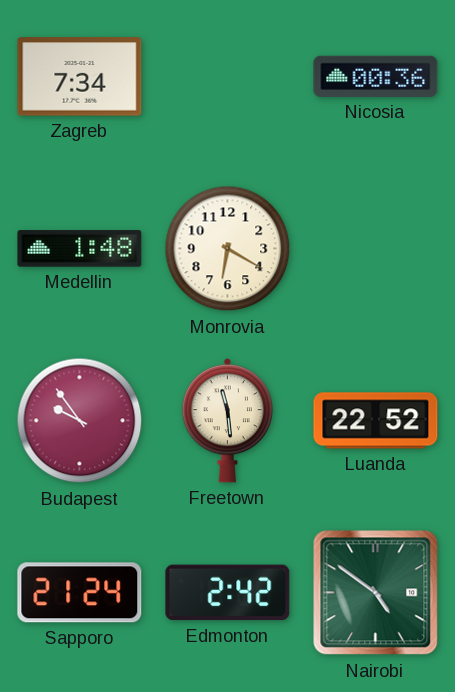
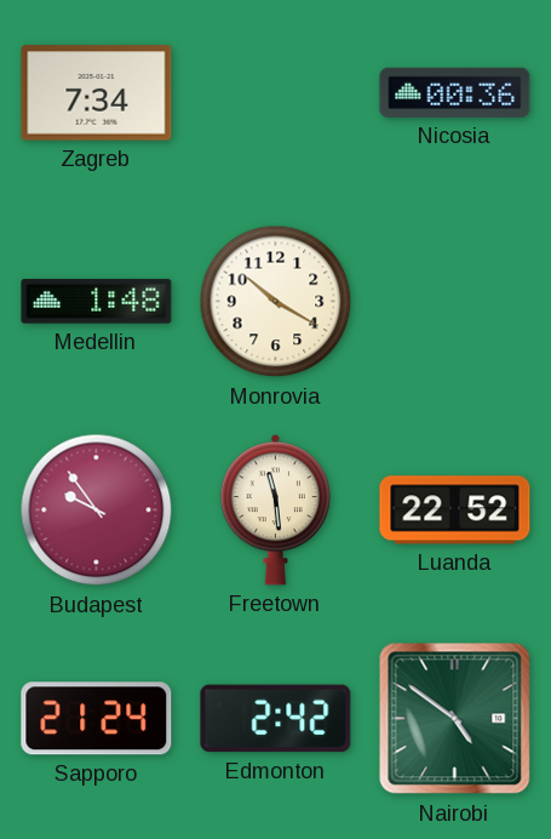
Monrovia: 6:20 -> 10:20 (276, 302)
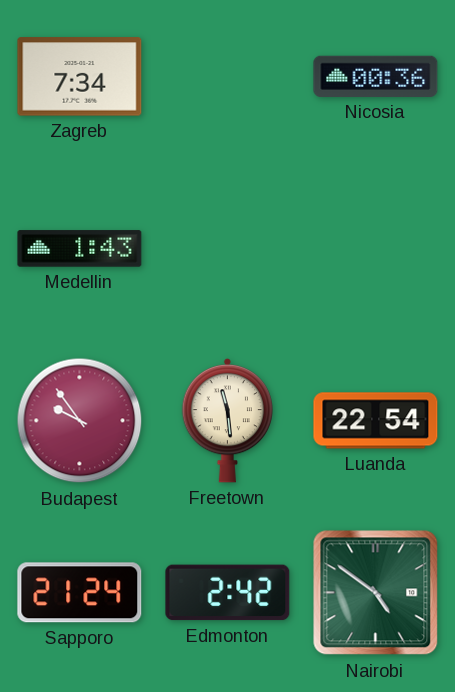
Medellin: 1:48 -> 1:43 (80, 249)
Monrovia: 10:20 -> none (276, 302)
Luanda: 22:52 -> 22:54 (376, 421)
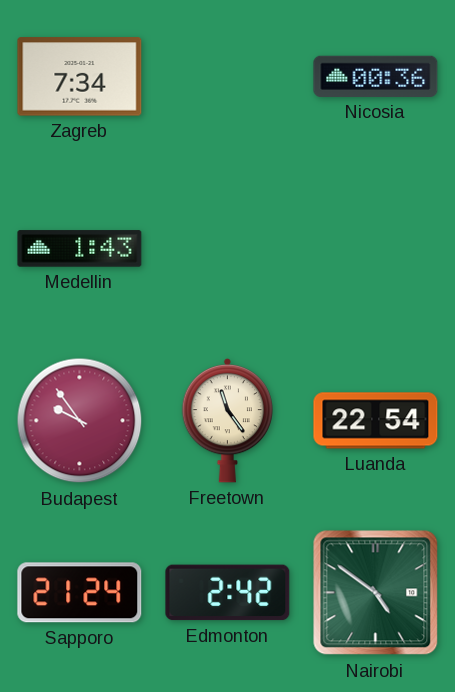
Freetown: 11:29 -> 11:24 (227, 420)
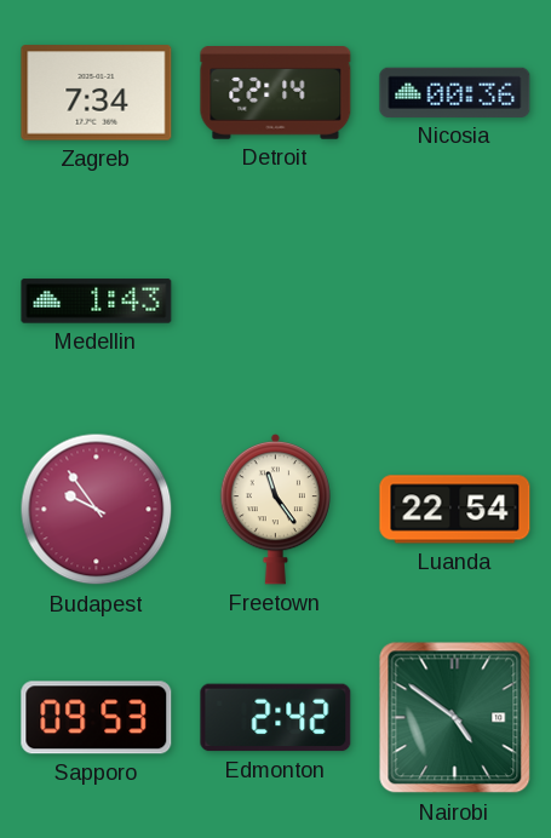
Detroit: none -> 22:14 (276, 93)
Sapporo: 21:24 -> 09:53 (97, 718)
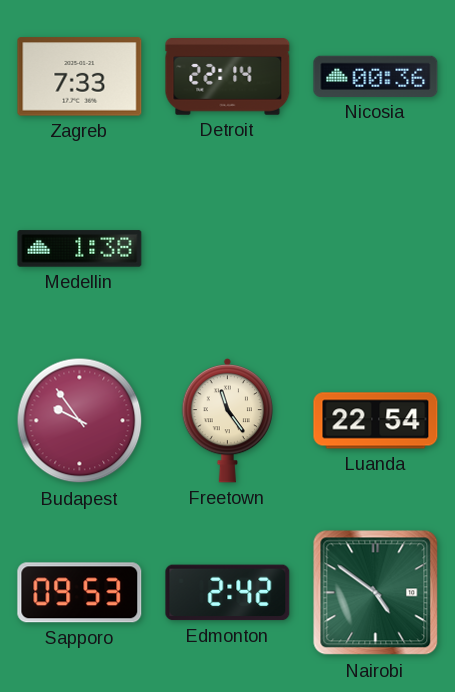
Zagreb: 7:34 -> 7:33 (80, 77)
Medellin: 1:43 -> 1:38 (80, 249)
